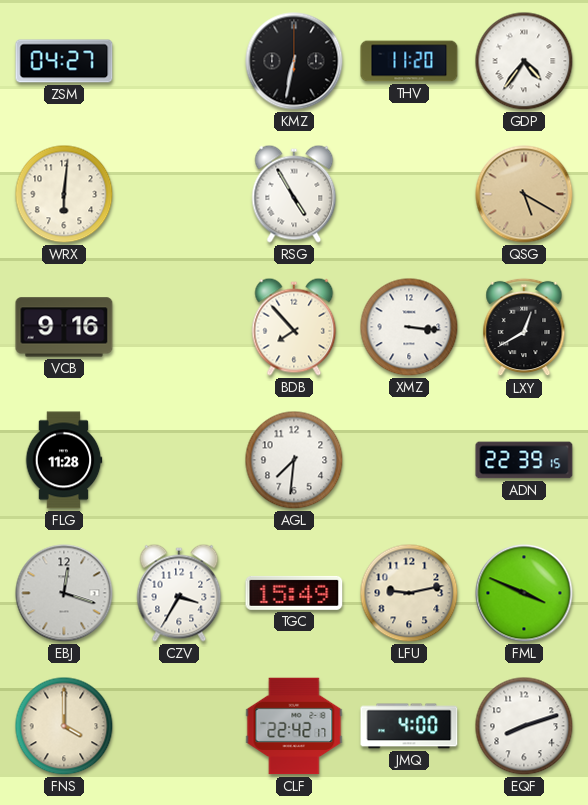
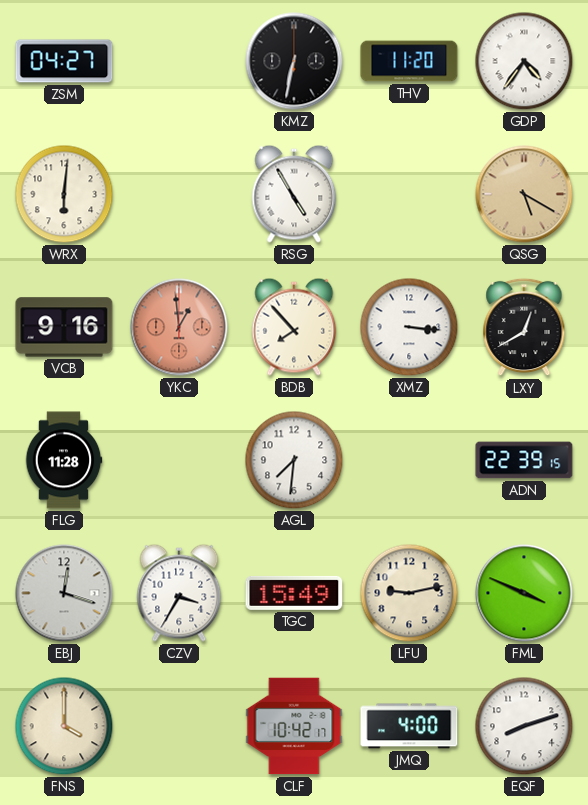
YKC: none -> 12:59 (179, 327)
CLF: 22:42 -> 10:42 (294, 726)
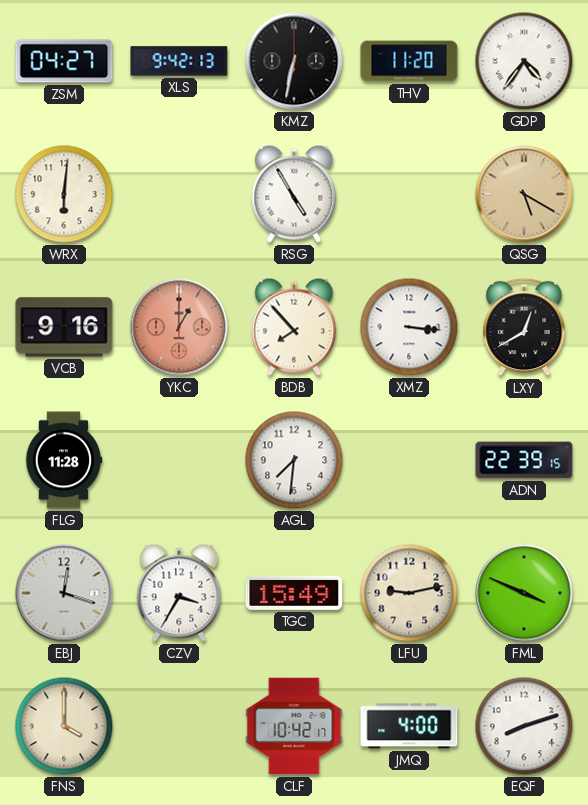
XLS: none -> 9:42 (179, 61)
YKC: 12:59 -> 1:00 (179, 327)
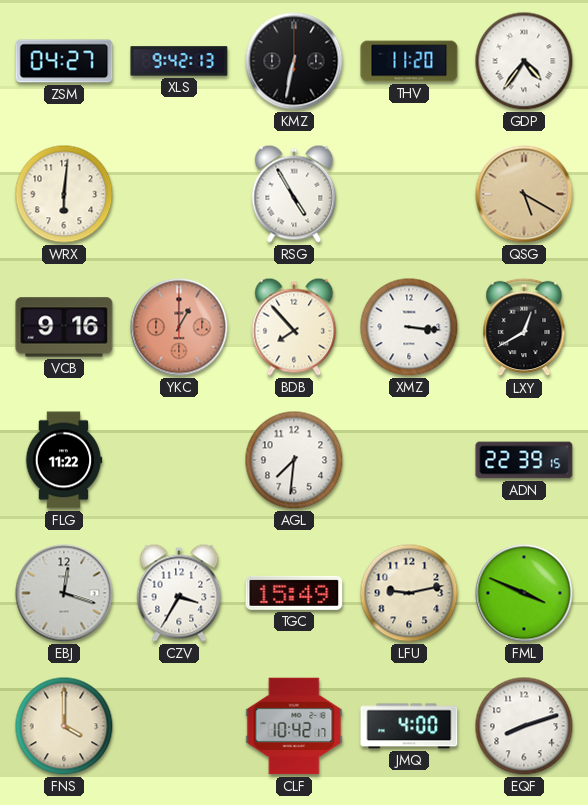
FLG: 11:28 -> 11:22 (64, 460)
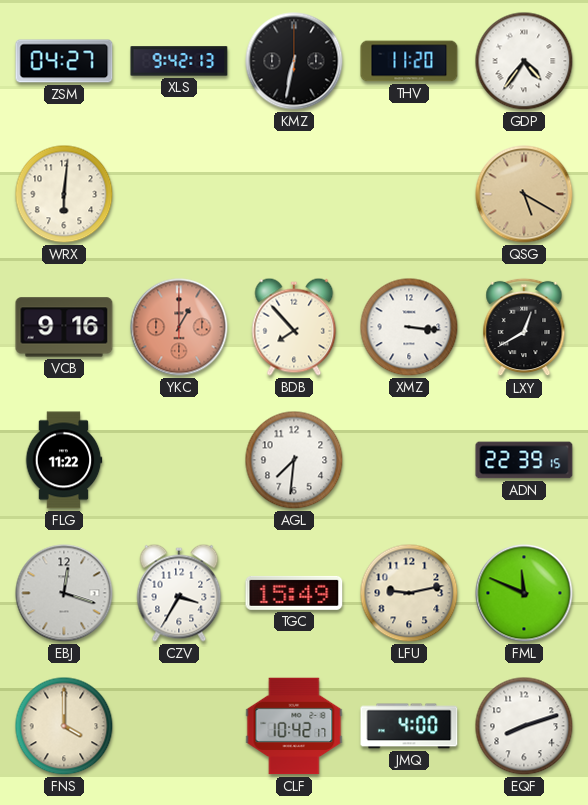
RSG: 4:55 -> none (294, 194)
FML: 3:49 -> 11:49 (524, 593)
